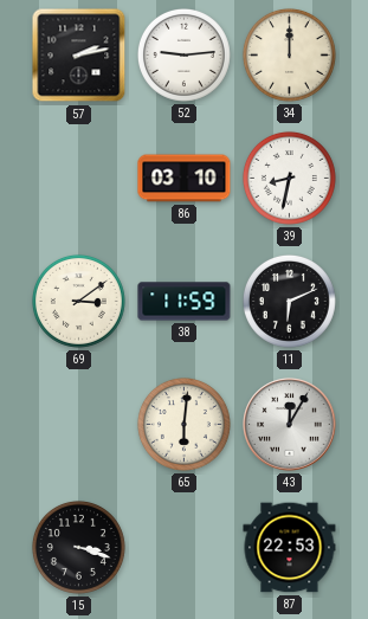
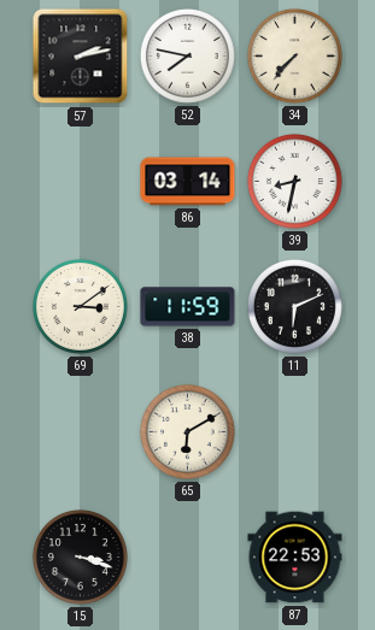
52: 9:14 -> 7:47 (187, 55)
34: 12:00 -> 7:37 (294, 55)
86: 03:10 -> 03:14 (188, 182)
65: 6:01 -> 6:10 (187, 431)
43: 12:05 -> none (290, 425)
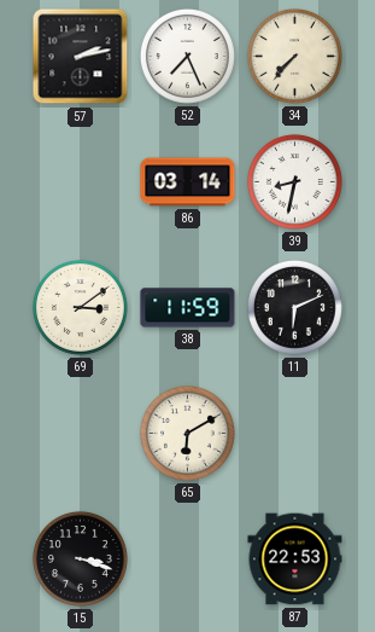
52: 7:47 -> 7:26 (187, 56)
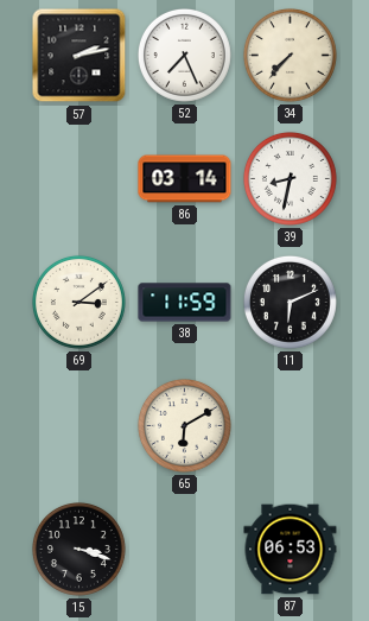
87: 22:53 -> 06:53 (291, 550)
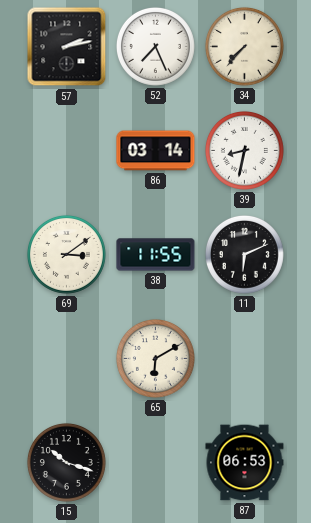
38: 11:59 -> 11:55 (156, 255)
15: 3:18 -> 10:18 (66, 462)
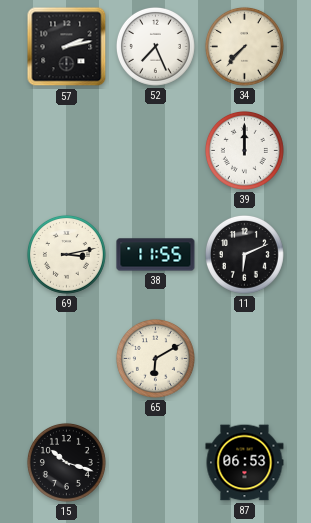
86: 03:14 -> none (156, 151)
39: 8:32 -> 12:00 (244, 150)
69: 3:09 -> 3:13 (66, 254)
